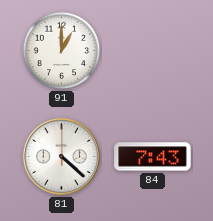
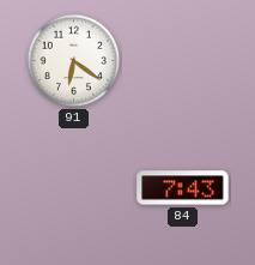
91: 1:00 -> 6:21 (74, 61)
81: 4:22 -> none (61, 156)
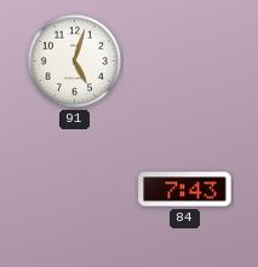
91: 6:21 -> 5:03 (75, 62)
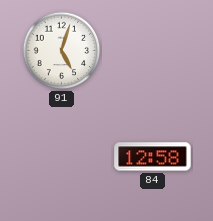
84: 7:43 -> 12:58 (153, 157)
